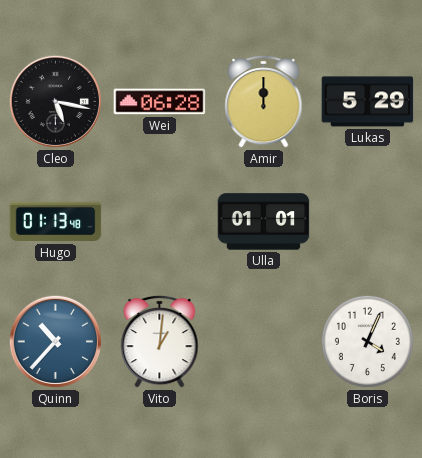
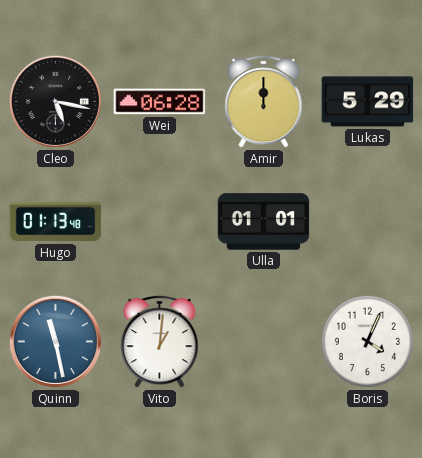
Quinn: 10:37 -> 11:28 (55, 341)
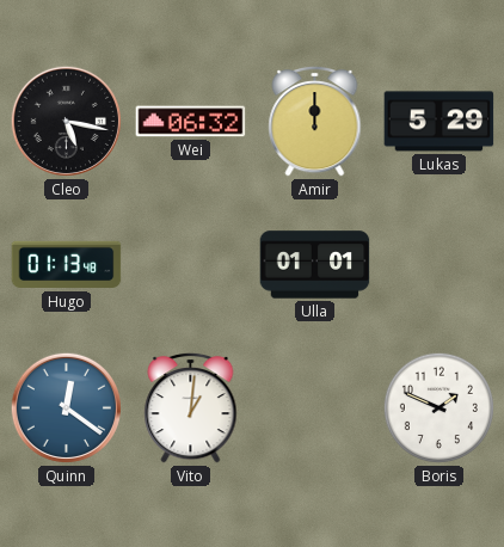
Wei: 06:28 -> 06:32 (191, 122)
Quinn: 11:28 -> 12:21 (66, 407)
Boris: 4:04 -> 1:49 (438, 407)
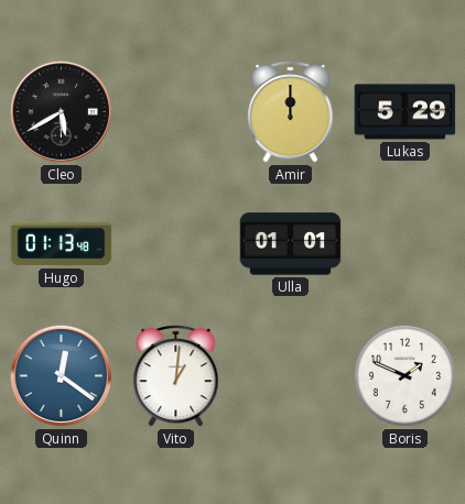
Cleo: 5:17 -> 5:40 (61, 111)
Wei: 06:32 -> none (191, 122)
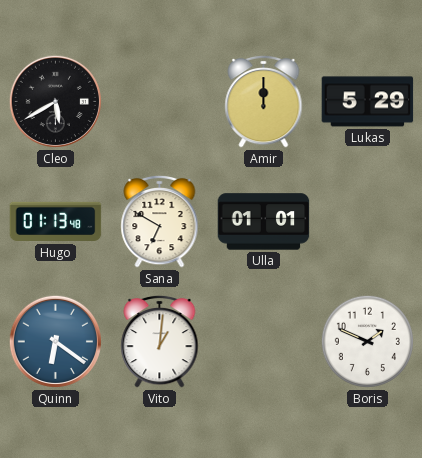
Sana: none -> 6:50 (160, 221)
Quinn: 12:21 -> 6:21 (55, 341)
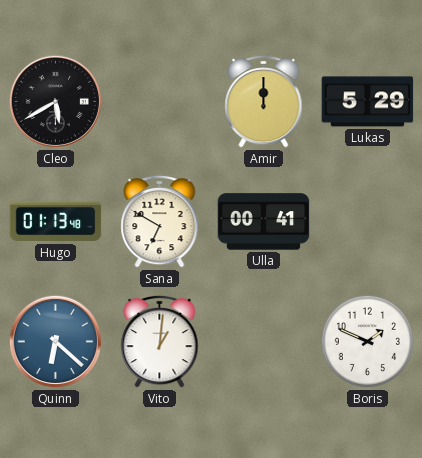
Ulla: 01:01 -> 00:41 (264, 222)
Quinn: 6:21 -> 6:22 (55, 341)
